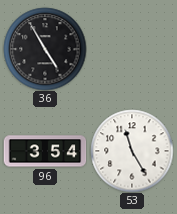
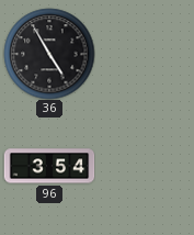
53: 11:25 -> none (132, 151)
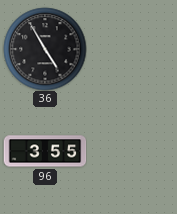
96: 3:54 -> 3:55 (45, 151)
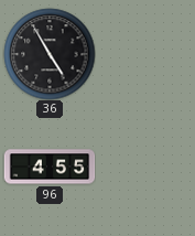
96: 3:55 -> 4:55 (50, 167)
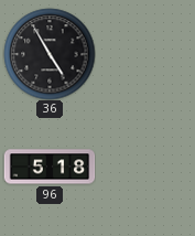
96: 4:55 -> 5:18 (50, 167)
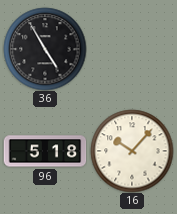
16: none -> 10:07 (132, 151)
